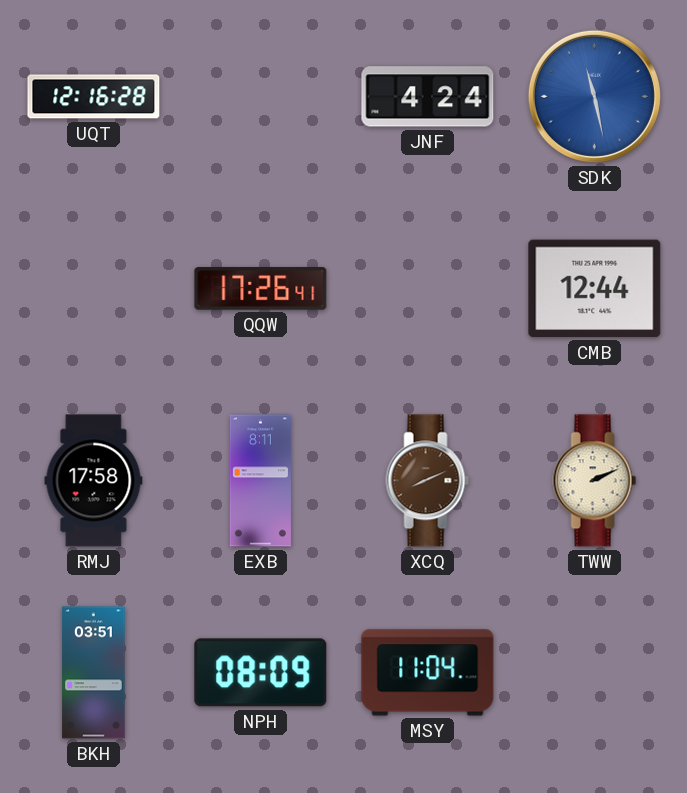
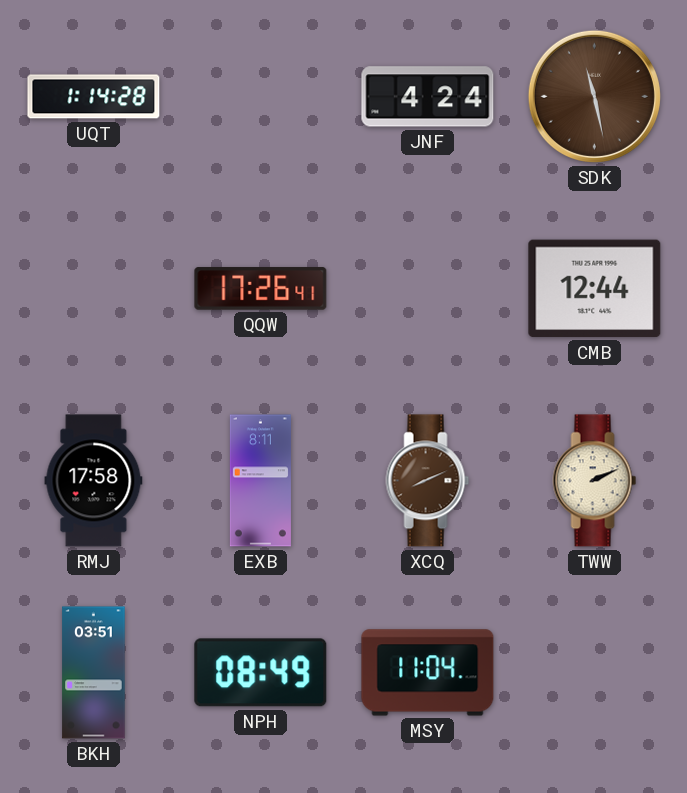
UQT: 12:16 -> 1:14 (94, 97)
SDK dial: blue -> brown (594, 96)
NPH: 08:09 -> 08:49 (261, 673)
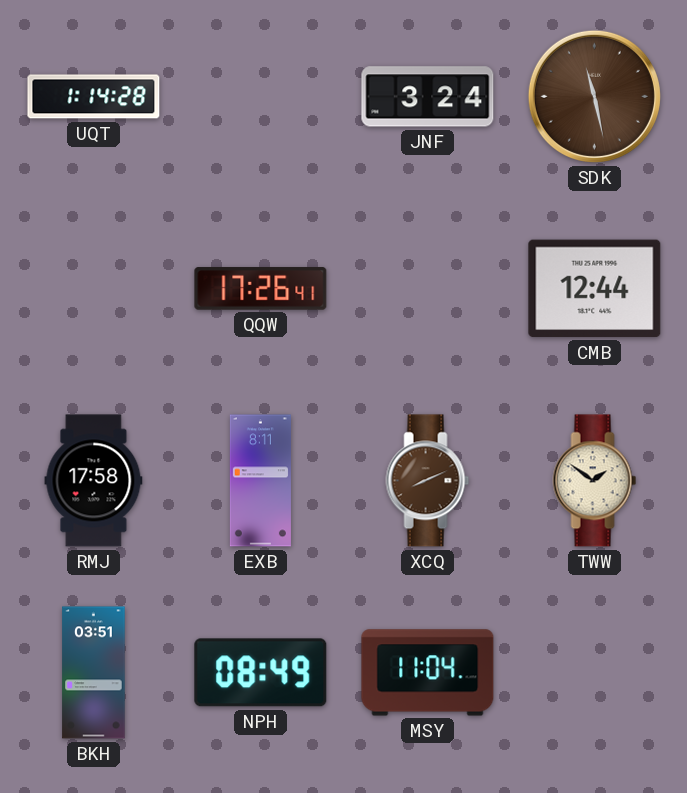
JNF: 4:24 -> 3:24 (428, 97)
TWW: 2:11 -> 1:51 (595, 481)
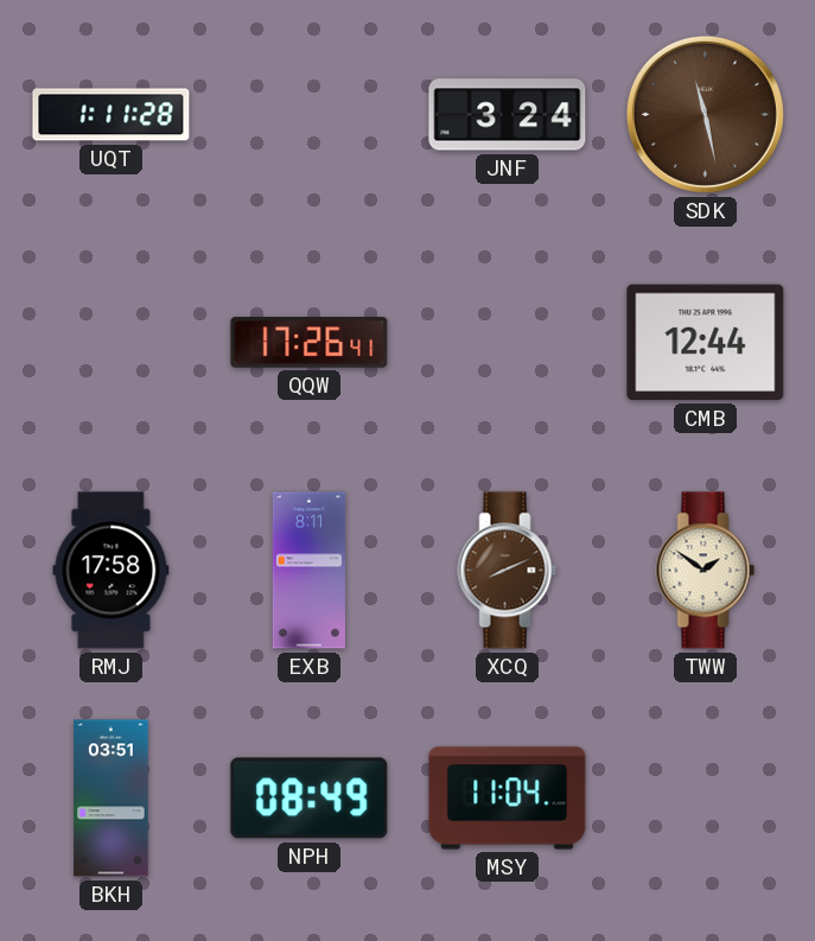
UQT: 1:14 -> 1:11 (112, 115)
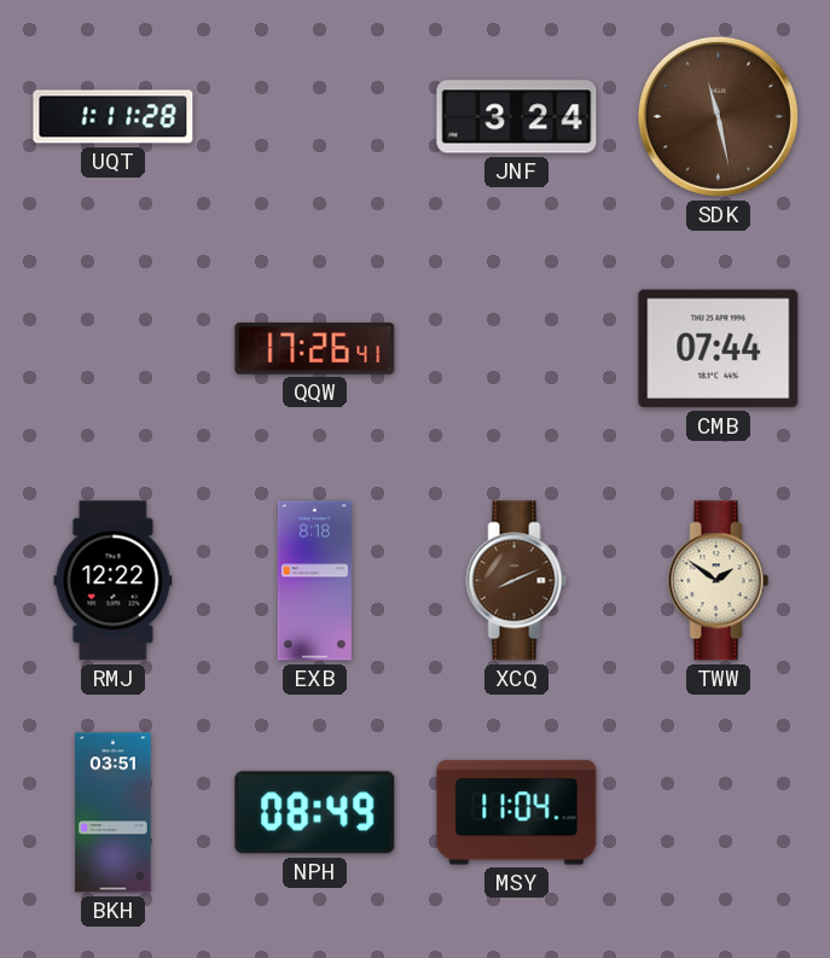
CMB: 12:44 -> 07:44 (719, 349)
RMJ: 17:58 -> 12:22 (114, 581)
EXB: 8:11 -> 8:18 (314, 581)
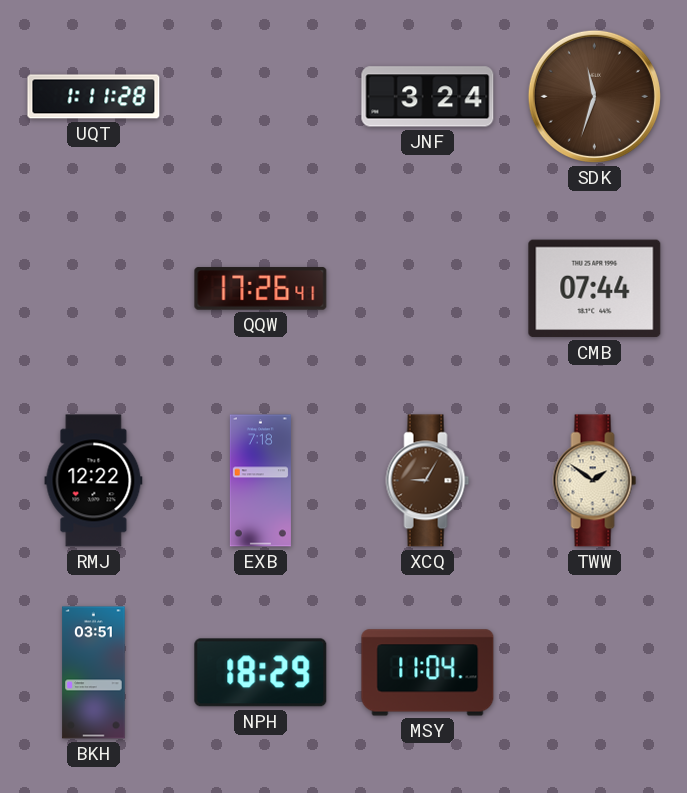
SDK: 11:28 -> 11:33 (594, 96)
EXB: 8:18 -> 7:18 (260, 481)
XCQ: 8:11 -> 9:05 (428, 481)
NPH: 08:49 -> 18:29 (261, 673)
